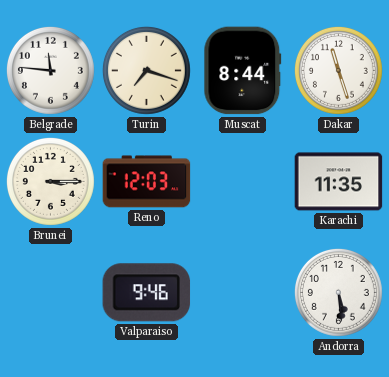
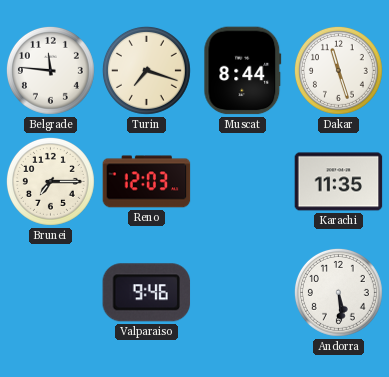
Brunei: 3:15 -> 7:15 (50, 181)
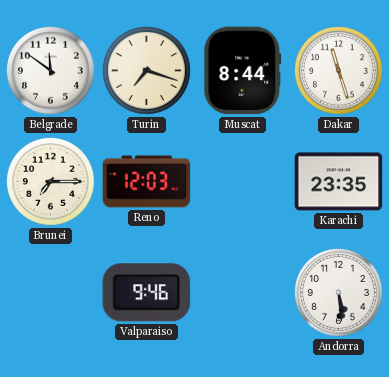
Belgrade: 11:46 -> 11:51 (50, 70)
Karachi: 11:35 -> 23:35 (339, 182)
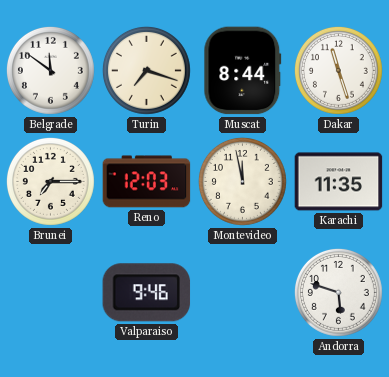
Montevideo: none -> 11:58 (242, 181)
Karachi: 23:35 -> 11:35 (339, 182)
Andorra: 5:29 -> 5:48 (338, 292)
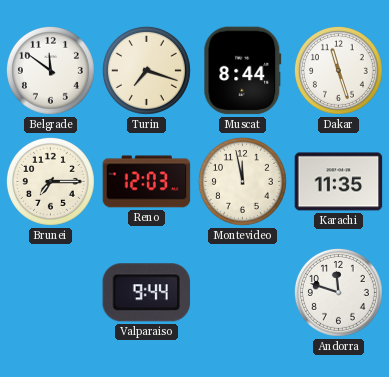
Valparaiso: 9:46 -> 9:44 (147, 293)
Andorra: 5:48 -> 11:48 (338, 292)
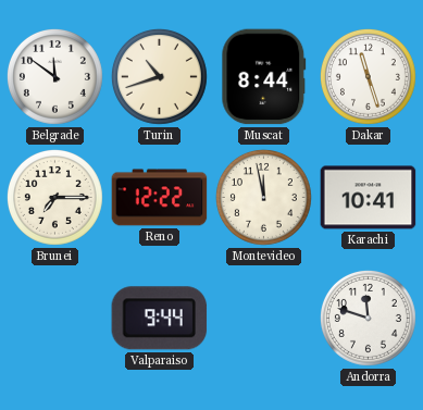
Turin: 7:18 -> 10:42 (159, 76)
Reno: 12:03 -> 12:22 (160, 198)
Karachi: 11:35 -> 10:41 (369, 198)
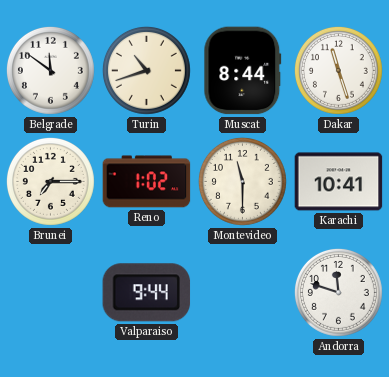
Reno: 12:22 -> 1:02 (147, 182)
Montevideo: 11:58 -> 11:30 (242, 181)
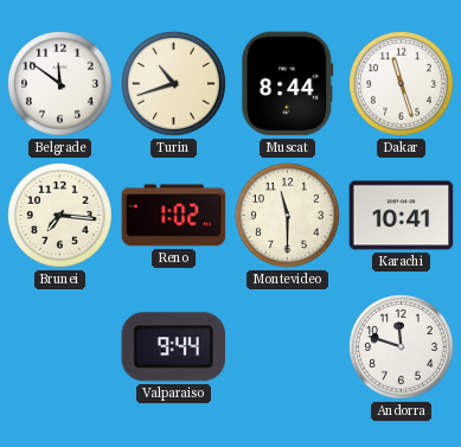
Brunei: 7:15 -> 7:16 (59, 215)
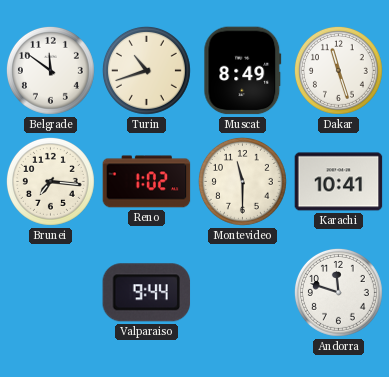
Muscat: 8:44 -> 8:49 (243, 71)
